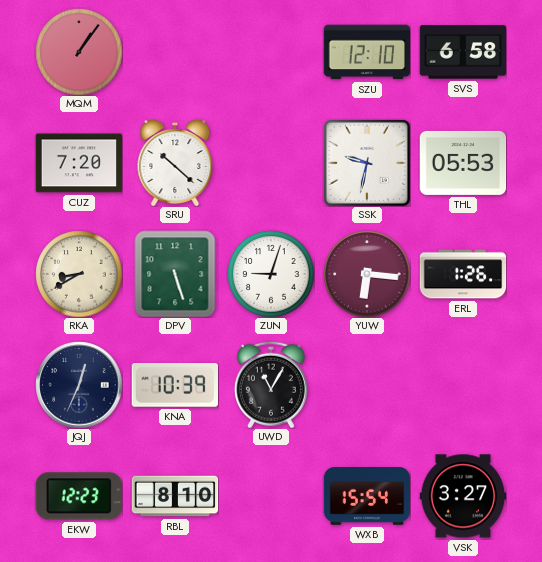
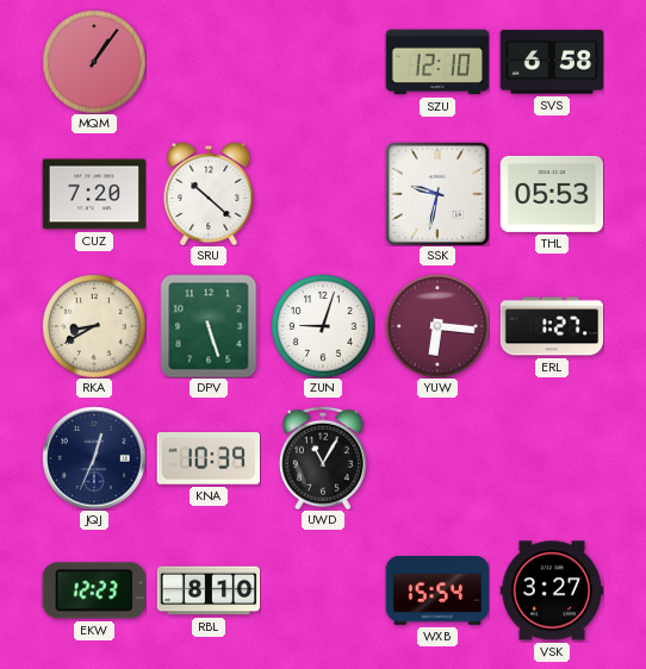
ERL: 1:26 -> 1:27 (552, 326)
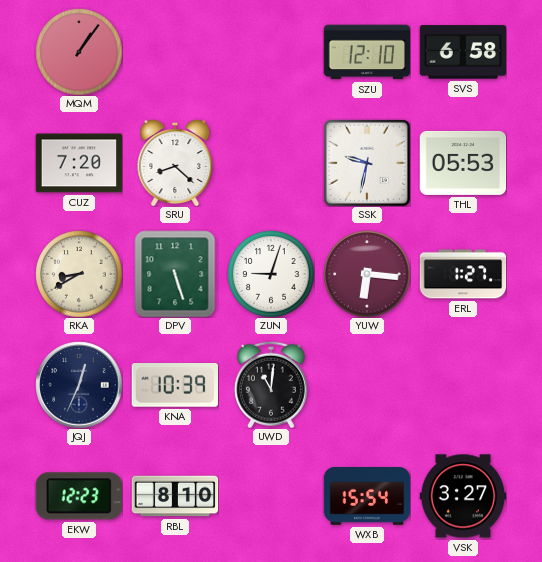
SRU: 10:22 -> 8:22 (175, 163)
UWD: 11:05 -> 11:01 (271, 385)
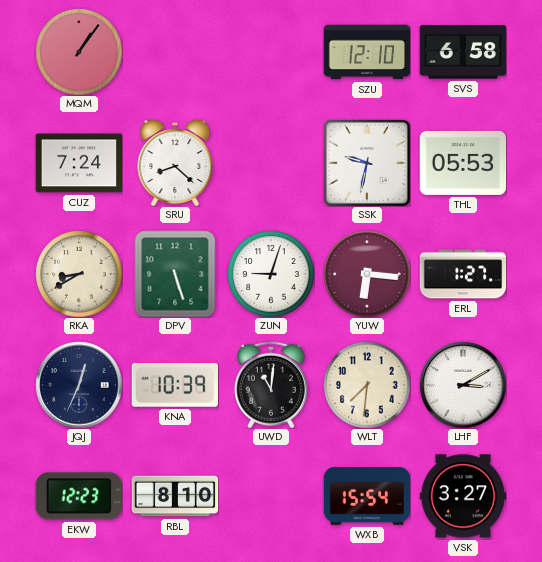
CUZ: 7:20 -> 7:24 (79, 163)
WLT: none -> 7:31 (367, 385)
LHF: none -> 3:10 (463, 385)
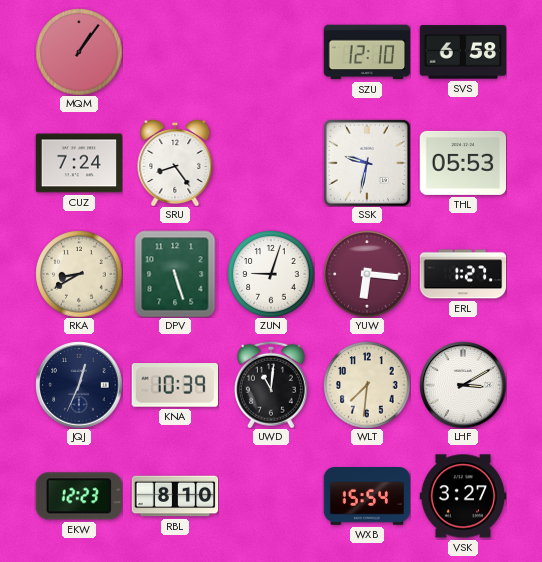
SRU: 8:22 -> 8:24 (175, 163)
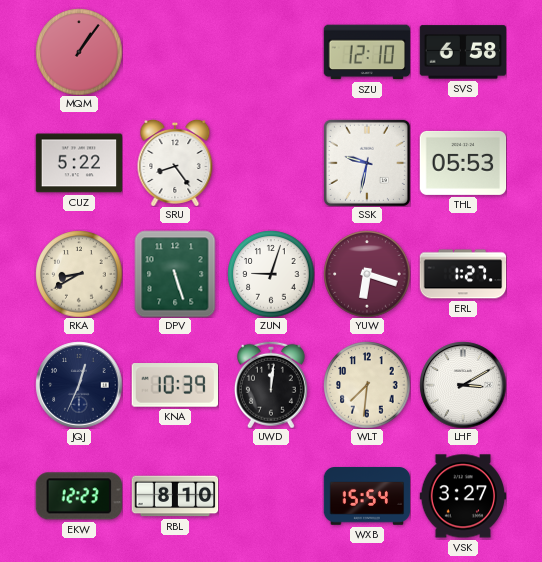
CUZ: 7:24 -> 5:22 (79, 163)
YUW: 6:16 -> 6:18 (367, 274)
UWD: 11:01 -> 12:01 (271, 385)
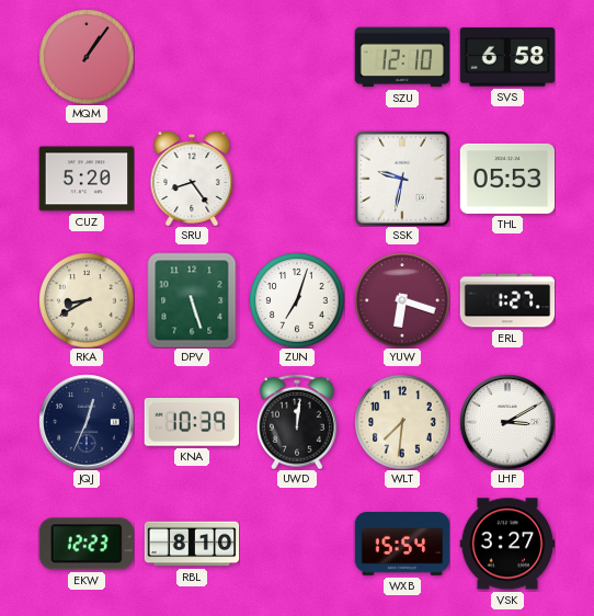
CUZ: 5:22 -> 5:20 (87, 179)
ZUN: 9:03 -> 7:03 (297, 300)
